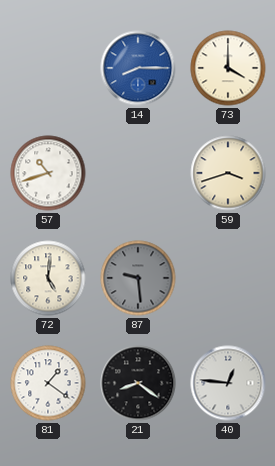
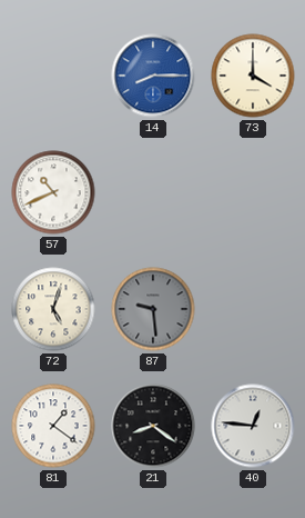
57: 10:42 -> 10:41 (53, 192)
59: 3:42 -> none (228, 173)
72: 5:01 -> 5:03 (53, 309)
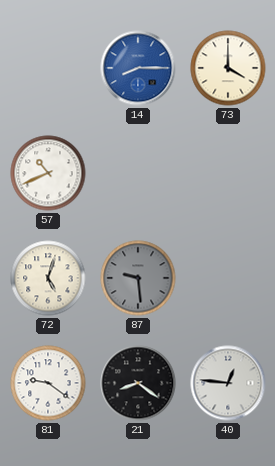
81: 1:21 -> 9:21 (48, 383)
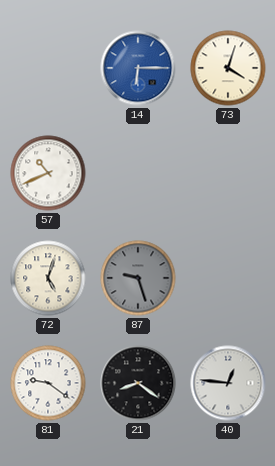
14: 8:15 -> 6:15 (138, 68)
73: 4:00 -> 4:03 (228, 68)
87: 9:29 -> 9:27 (138, 278)
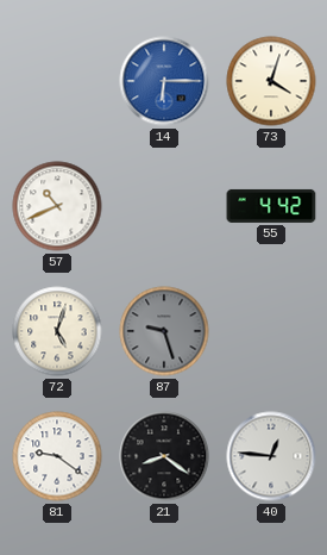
55: none -> 4:42 (271, 206)
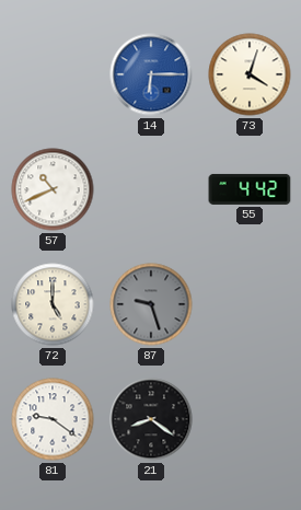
72: 5:03 -> 5:00 (53, 304)
40: 12:46 -> none (271, 456)
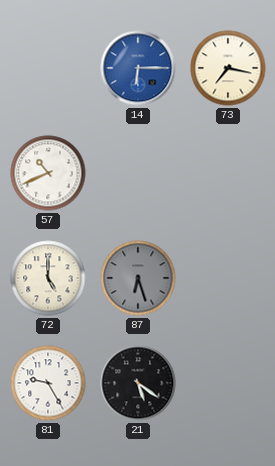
73: 4:03 -> 7:17 (228, 68)
55: 4:42 -> none (250, 189)
87: 9:27 -> 6:27 (138, 278)
81: 9:21 -> 9:25 (48, 383)
21: 8:21 -> 5:21 (138, 383)
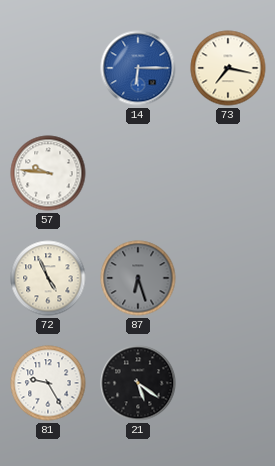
57: 10:41 -> 9:46 (48, 173)
72: 5:00 -> 4:56 (48, 278)
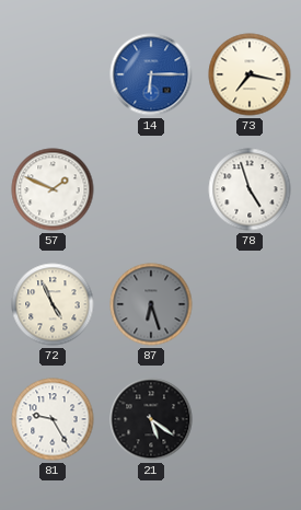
57: 9:46 -> 1:49 (53, 189)
78: none -> 4:57 (250, 189)
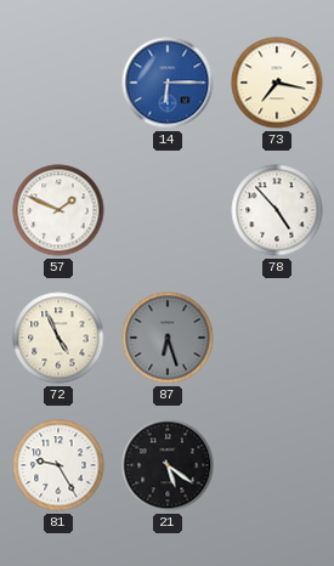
78: 4:57 -> 4:53 (277, 210)
